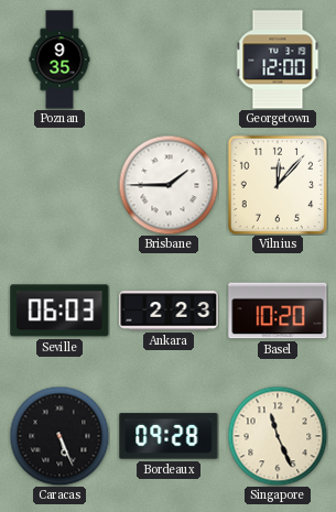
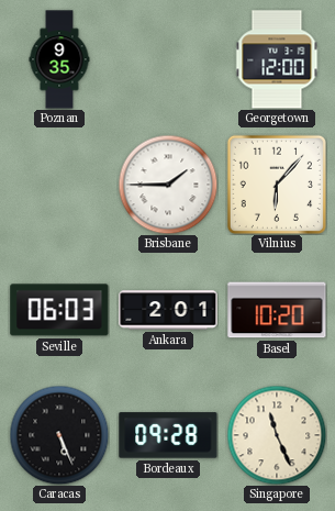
Vilnius: 12:07 -> 6:07 (277, 185)
Ankara: 2:23 -> 2:01 (168, 310)
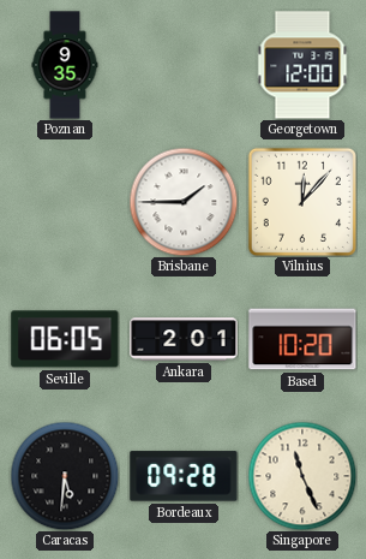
Vilnius: 6:07 -> 12:07 (302, 202)
Seville: 06:03 -> 06:05 (65, 339)
Caracas: 5:26 -> 5:31 (65, 476)
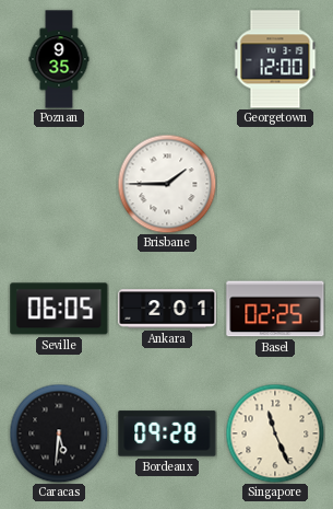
Vilnius: 12:07 -> none (302, 202)
Basel: 10:20 -> 02:25 (275, 309)
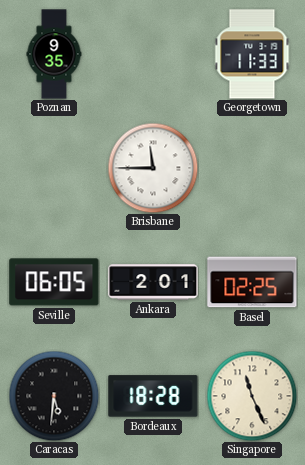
Georgetown: 12:00 -> 11:33 (252, 54)
Brisbane: 1:45 -> 11:45 (153, 168)
Bordeaux: 09:28 -> 18:28 (153, 396)
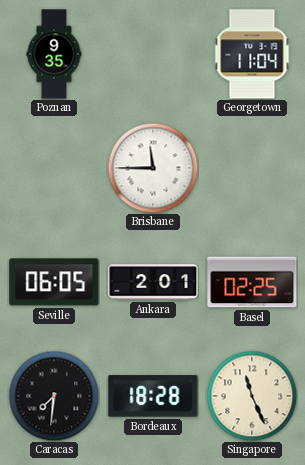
Georgetown: 11:33 -> 11:04 (252, 54)
Caracas: 5:31 -> 7:31 (54, 396)
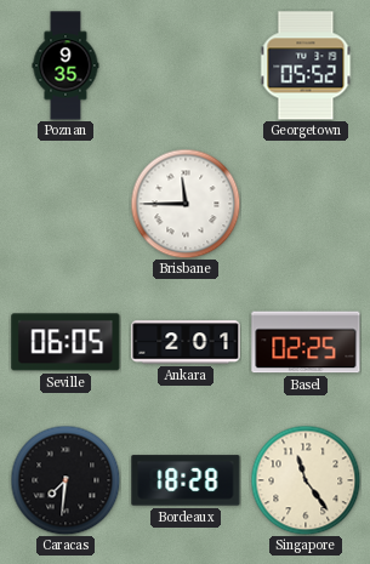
Georgetown: 11:04 -> 05:52 (306, 65)
Singapore: 11:26 -> 11:24 (306, 480)
